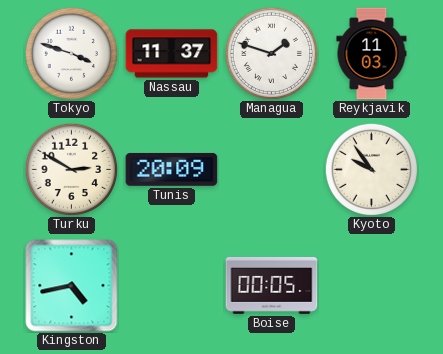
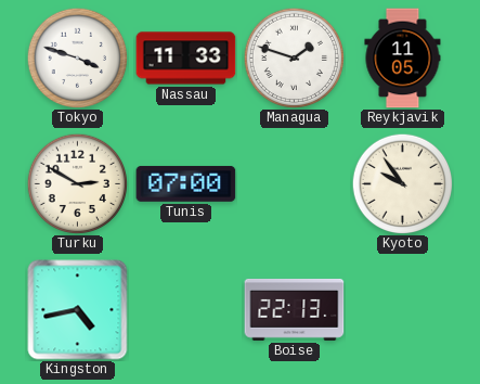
Nassau: 11:37 -> 11:33 (186, 59)
Reykjavik: 11:03 -> 11:05 (403, 59)
Tunis: 20:09 -> 07:00 (186, 183)
Boise: 00:05 -> 22:13 (295, 309)
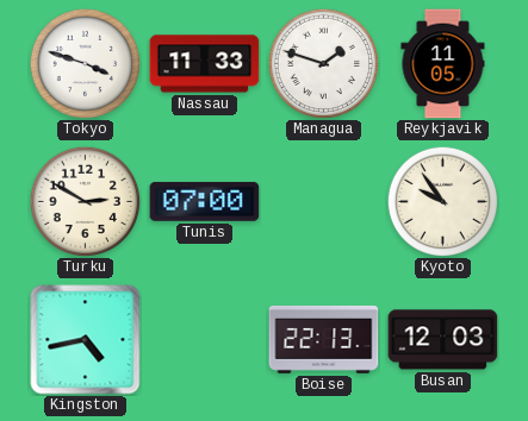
Busan: none -> 12:03 (443, 340)
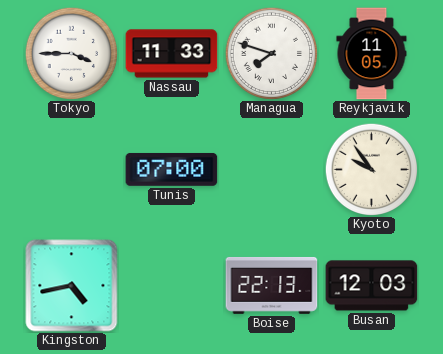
Tokyo: 3:48 -> 3:45 (71, 53)
Managua: 1:48 -> 7:48 (271, 53)
Turku: 2:50 -> none (85, 201)
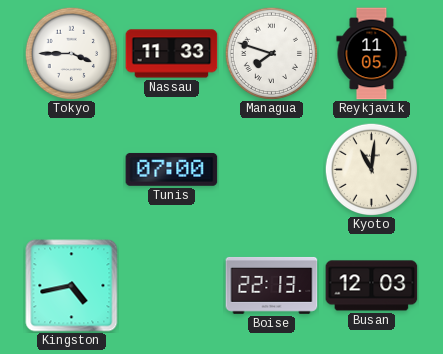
Kyoto: 9:54 -> 11:01 (371, 169)
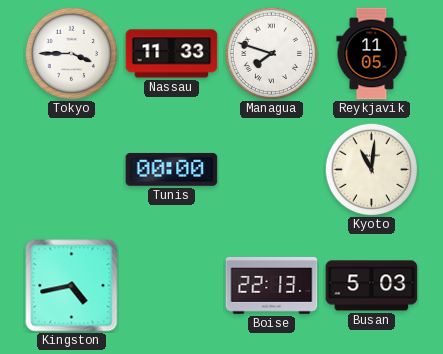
Tunis: 07:00 -> 00:00 (172, 169)
Busan: 12:03 -> 5:03 (372, 286)
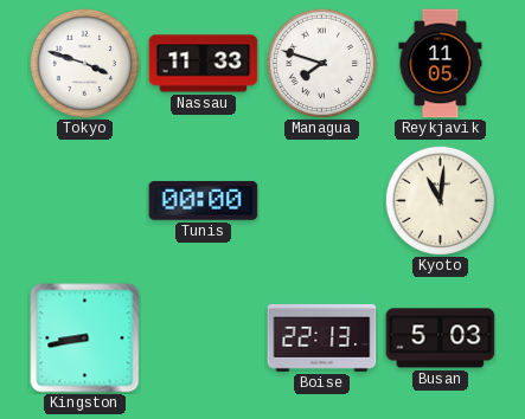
Tokyo: 3:45 -> 3:48 (84, 63)
Kingston: 4:43 -> 8:43 (85, 339)
